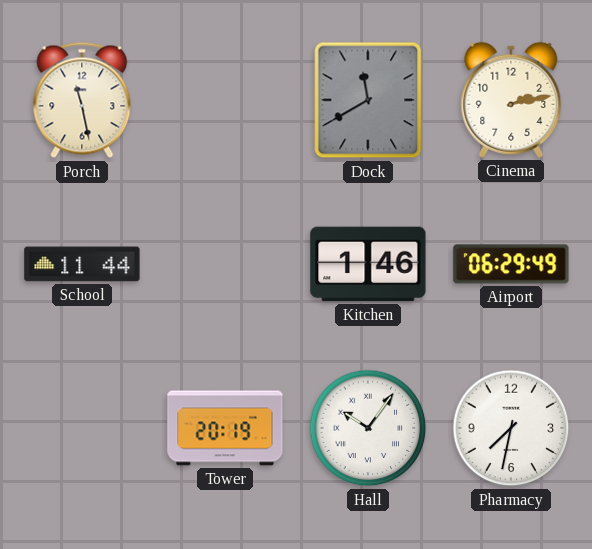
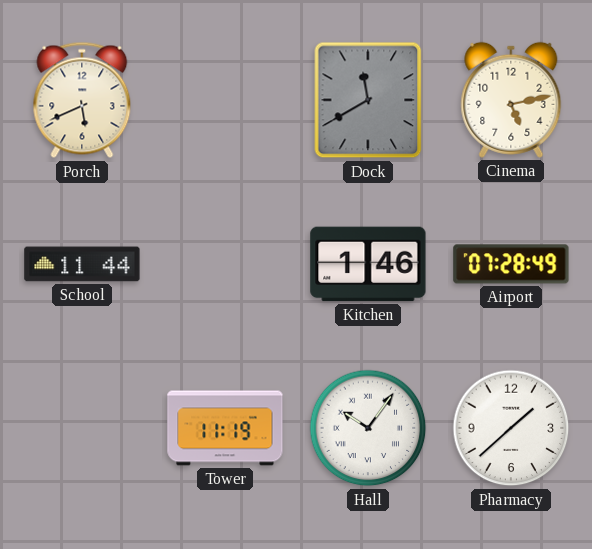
Porch: 11:28 -> 5:41 (82, 100)
Cinema: 2:13 -> 5:13 (511, 100)
Airport: 06:29 -> 07:28 (511, 264)
Tower: 20:19 -> 11:19 (225, 428)
Pharmacy: 7:32 -> 1:38 (511, 428)
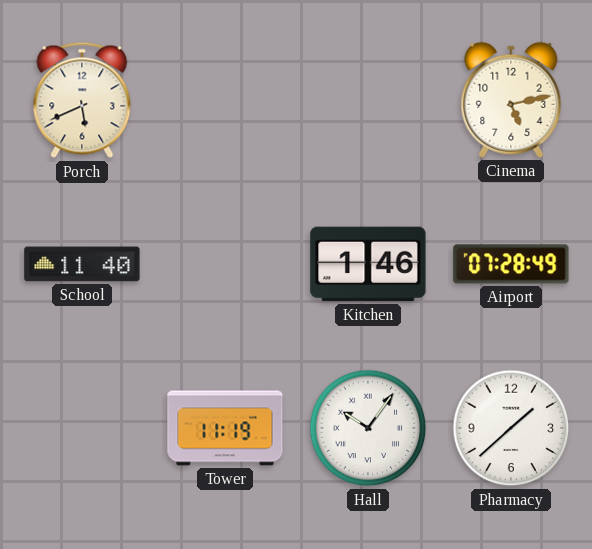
Dock: 11:40 -> none (368, 100)
School: 11:44 -> 11:40 (82, 264)
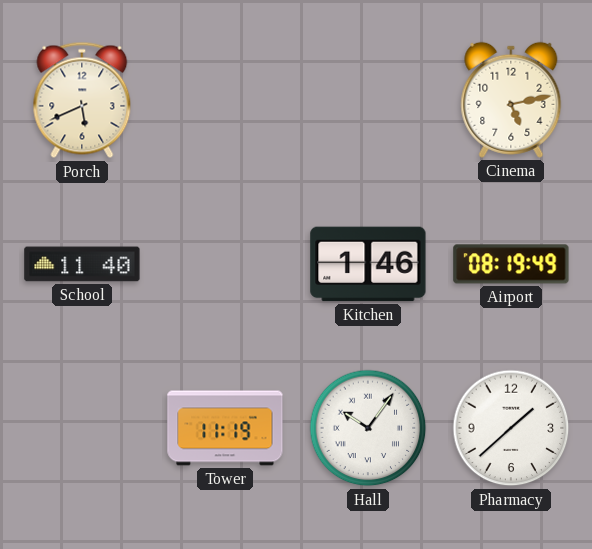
Airport: 07:28 -> 08:19 (511, 264)
